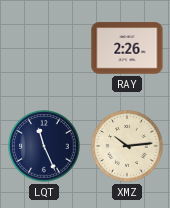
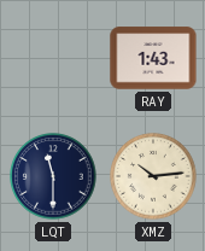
RAY: 2:26 -> 1:43 (153, 58)
LQT: 11:26 -> 11:30 (53, 176)
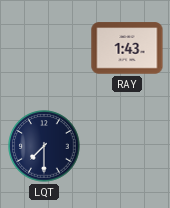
LQT: 11:30 -> 7:30 (44, 146)
XMZ: 10:14 -> none (153, 176)
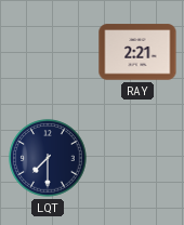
RAY: 1:43 -> 2:21 (137, 52)
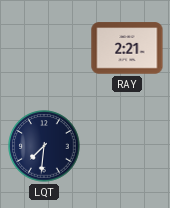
LQT: 7:30 -> 7:31 (44, 146)
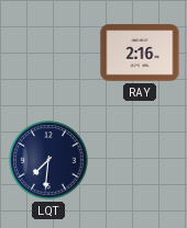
RAY: 2:21 -> 2:16 (140, 53)
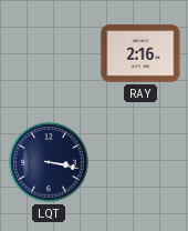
LQT: 7:31 -> 3:17 (49, 162)
